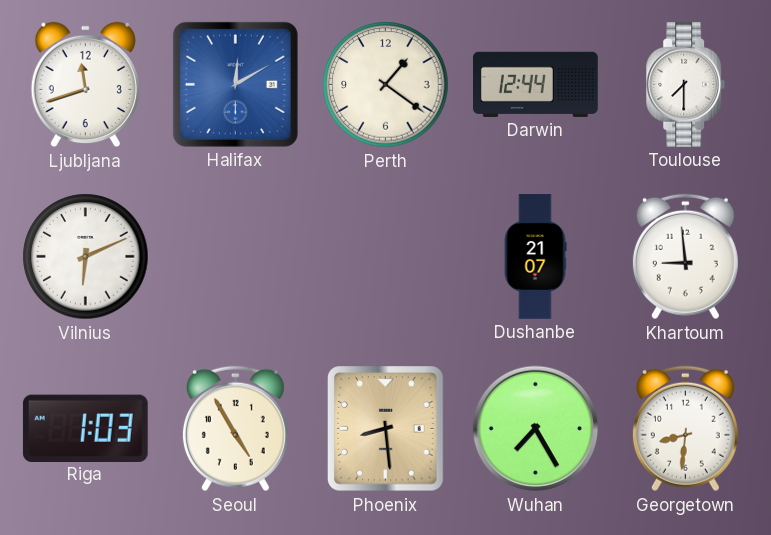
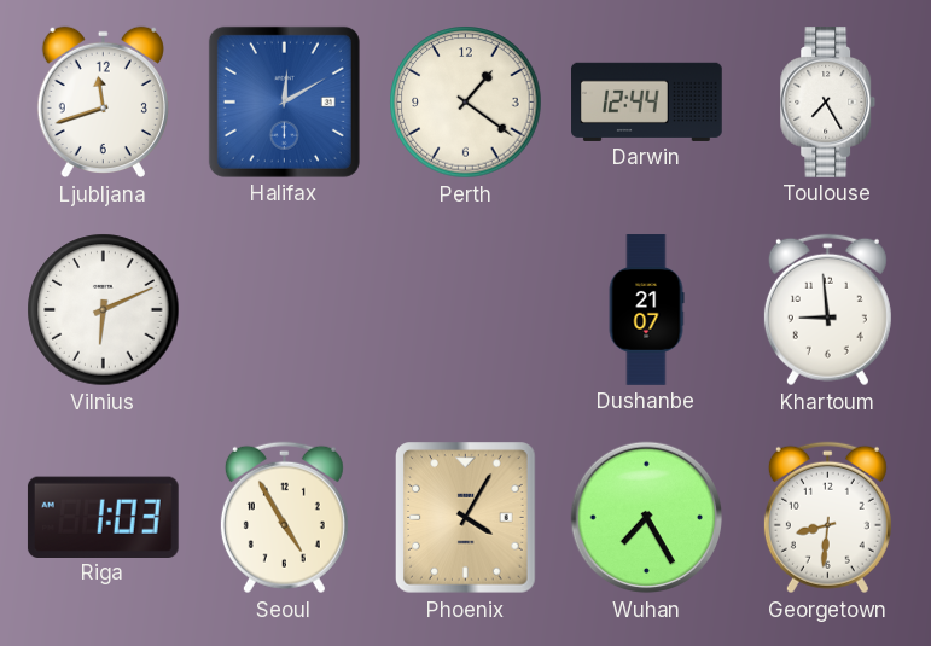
Toulouse: 7:30 -> 7:25 (828, 103)
Phoenix: 8:29 -> 4:05 (466, 518)
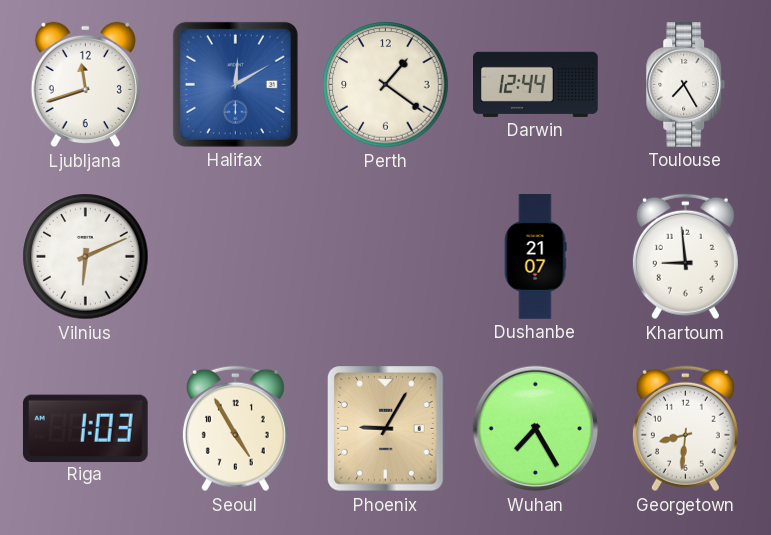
Phoenix: 4:05 -> 9:05 (386, 429)
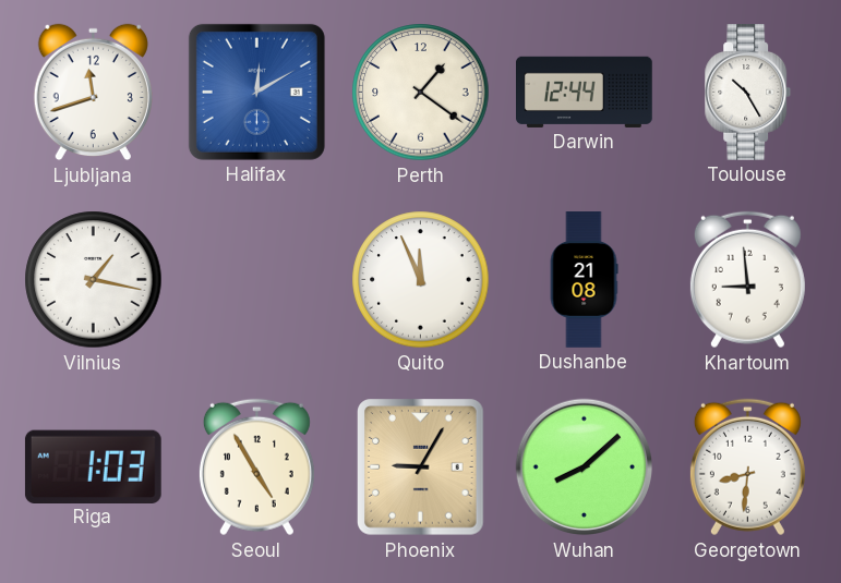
Toulouse: 7:25 -> 10:25 (748, 93)
Vilnius: 6:11 -> 1:17 (94, 280)
Quito: none -> 11:56 (421, 280)
Dushanbe: 21:07 -> 21:08 (584, 280)
Wuhan: 7:25 -> 8:08 (585, 467)
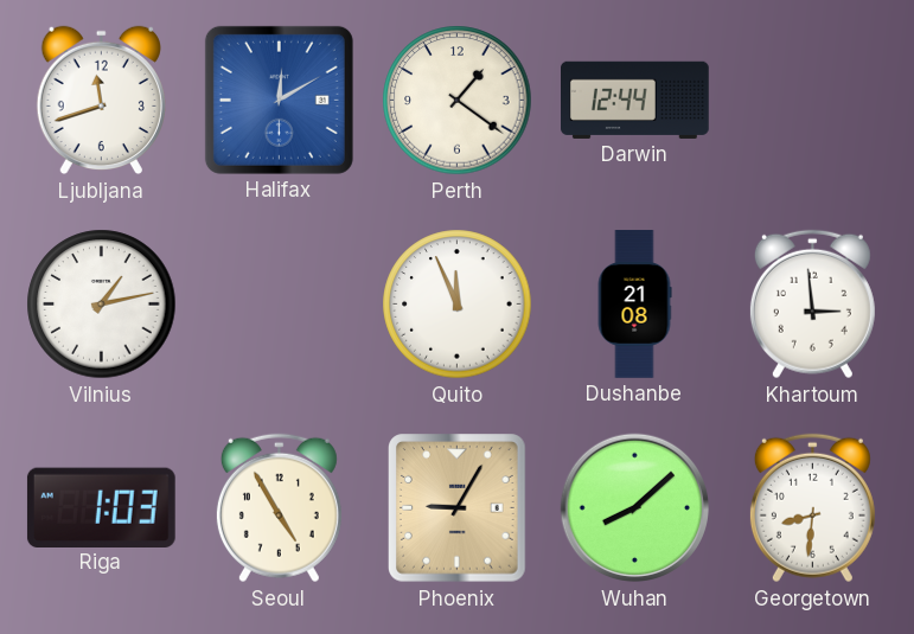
Toulouse: 10:25 -> none (748, 93)
Vilnius: 1:17 -> 1:13 (102, 305)
Khartoum: 8:59 -> 2:59 (812, 305)
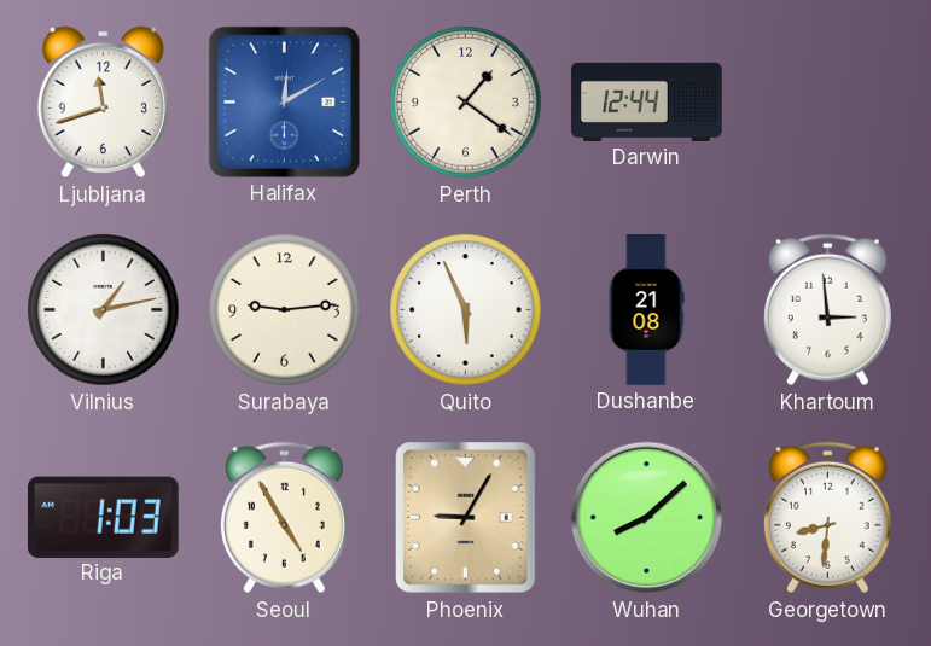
Surabaya: none -> 9:14 (285, 310)
Quito: 11:56 -> 5:56 (466, 310)
